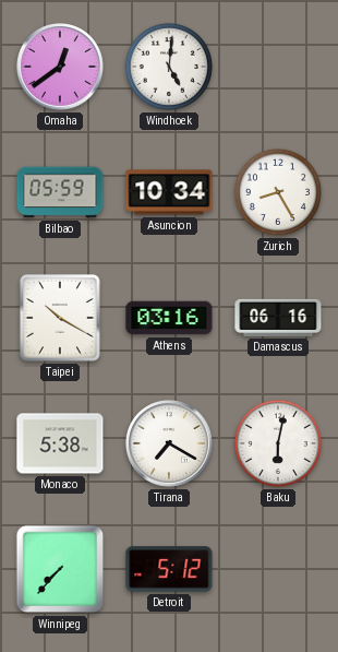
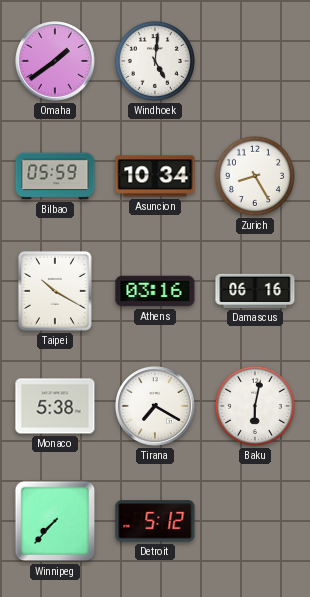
Omaha: 12:39 -> 1:39 (56, 62)
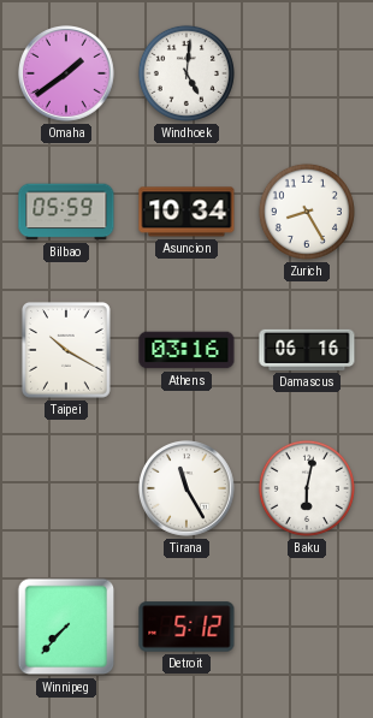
Monaco: 5:38 -> none (55, 406)
Tirana: 7:20 -> 11:25 (188, 489)
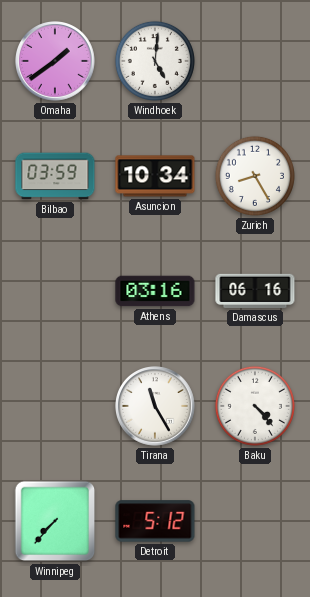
Bilbao: 05:59 -> 03:59 (55, 176)
Taipei: 10:20 -> none (66, 350)
Baku: 6:02 -> 4:23 (255, 406)
